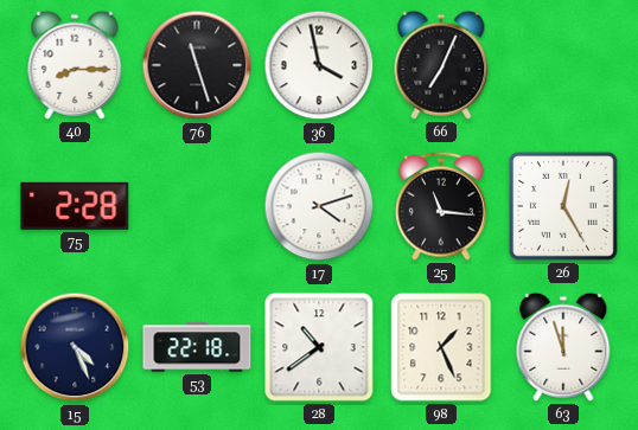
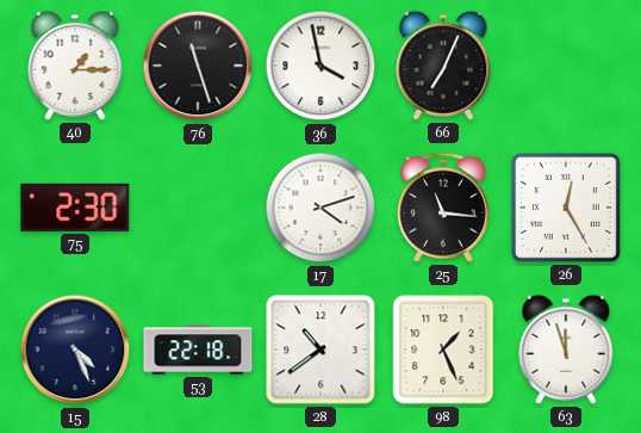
40: 8:15 -> 1:15 (75, 66)
75: 2:28 -> 2:30 (75, 208)
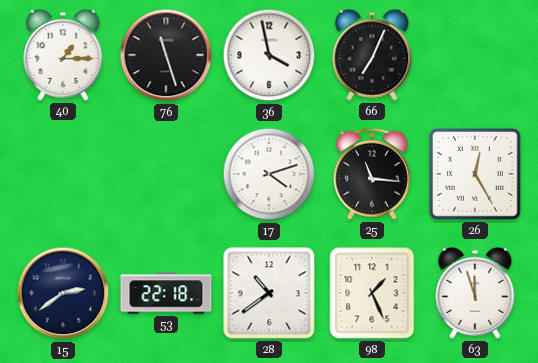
75: 2:30 -> none (75, 208)
15: 4:26 -> 2:39 (63, 293)
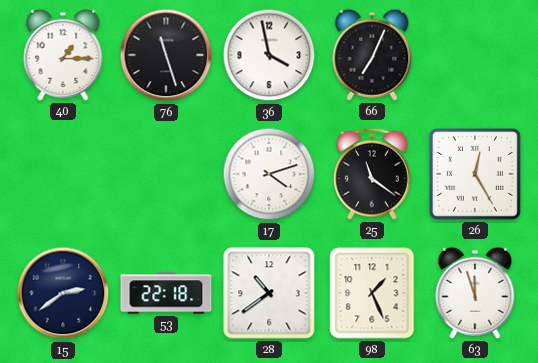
25: 11:16 -> 11:21 (372, 174)
